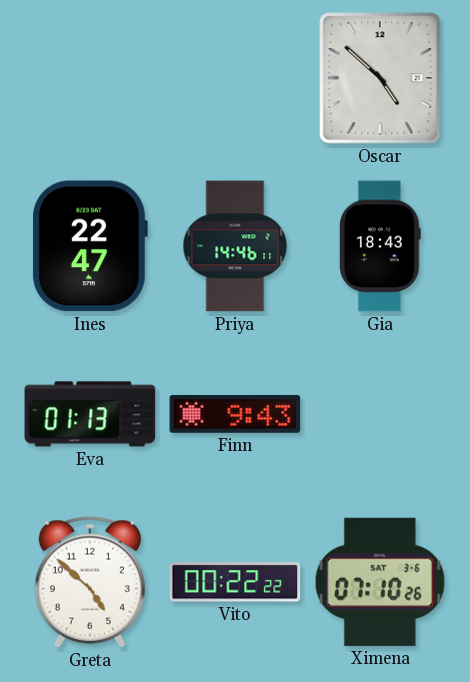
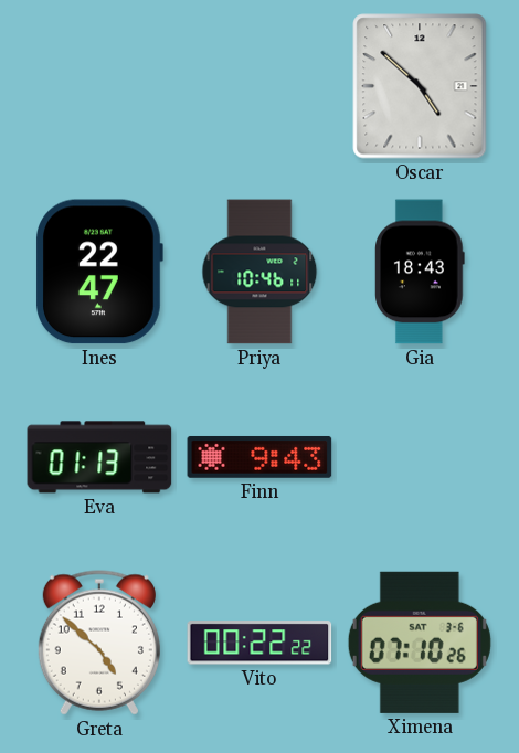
Priya: 14:46 -> 10:46 (259, 272)
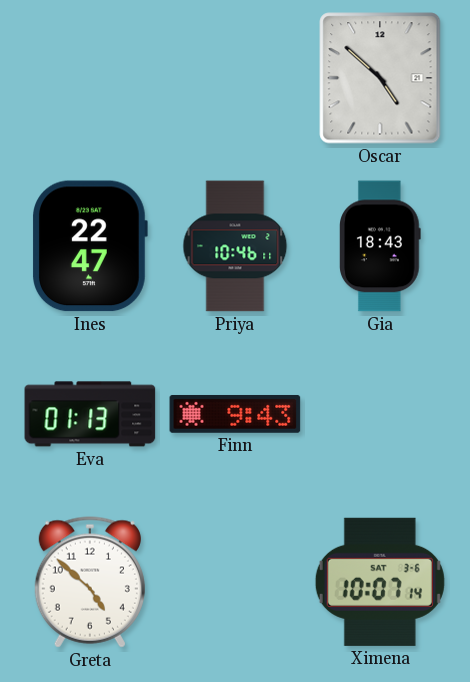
Vito: 00:22 -> none (259, 643)
Ximena: 07:10 -> 10:07 (380, 582)
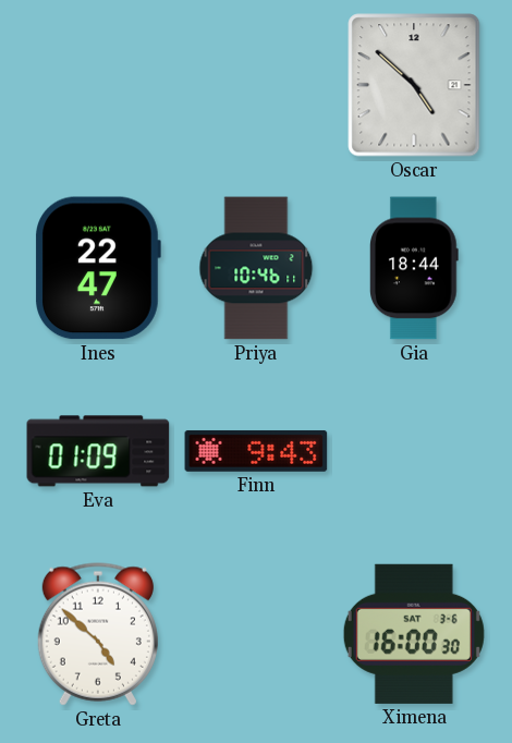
Gia: 18:43 -> 18:44 (415, 268)
Eva: 01:13 -> 01:09 (98, 451)
Ximena: 10:07 -> 16:00 (414, 634)
